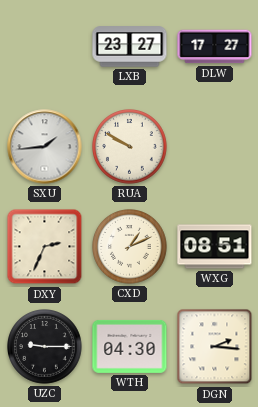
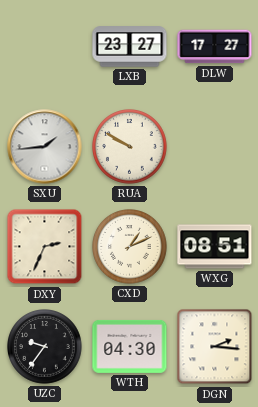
UZC: 9:15 -> 9:36 (45, 347)
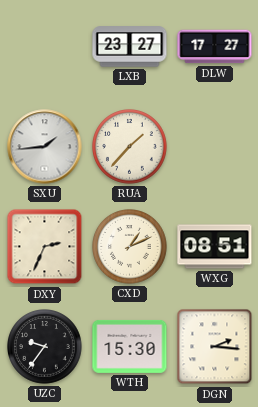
RUA: 9:50 -> 1:37 (130, 147)
WTH: 04:30 -> 15:30 (130, 346)
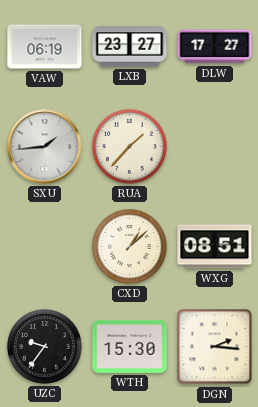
VAW: none -> 06:19 (45, 47)
DXY: 2:34 -> none (45, 247)
CXD: 1:11 -> 1:08 (130, 247)
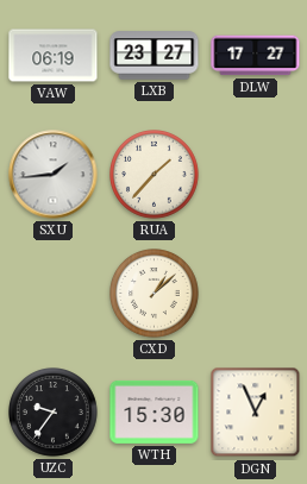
WXG: 08:51 -> none (215, 247)
DGN: 2:16 -> 12:56 (256, 413)
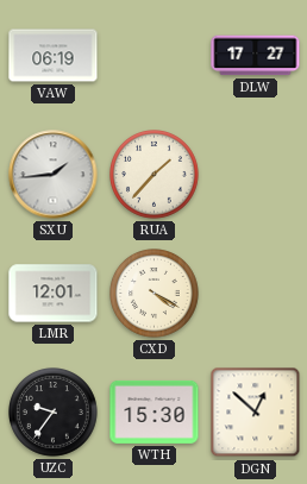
LXB: 23:27 -> none (155, 56)
LMR: none -> 12:01 (54, 294)
CXD: 1:08 -> 4:20 (155, 294)
DGN: 12:56 -> 12:52 (256, 413)
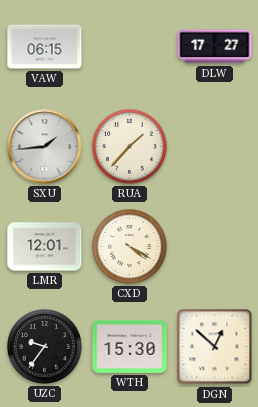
VAW: 06:19 -> 06:15 (45, 47)
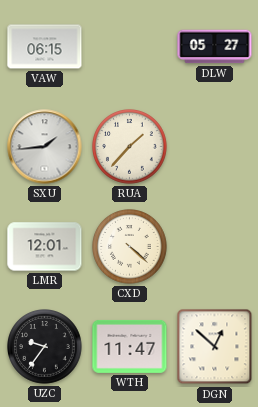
DLW: 17:27 -> 05:27 (215, 47)
CXD: 4:20 -> 4:22 (130, 247)
WTH: 15:30 -> 11:47 (130, 346)
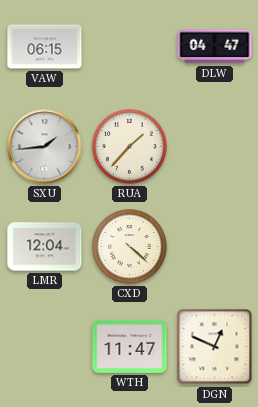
DLW: 05:27 -> 04:47 (215, 47)
LMR: 12:01 -> 12:04 (45, 247)
UZC: 9:36 -> none (45, 347)
DGN: 12:52 -> 12:49 (215, 347)
